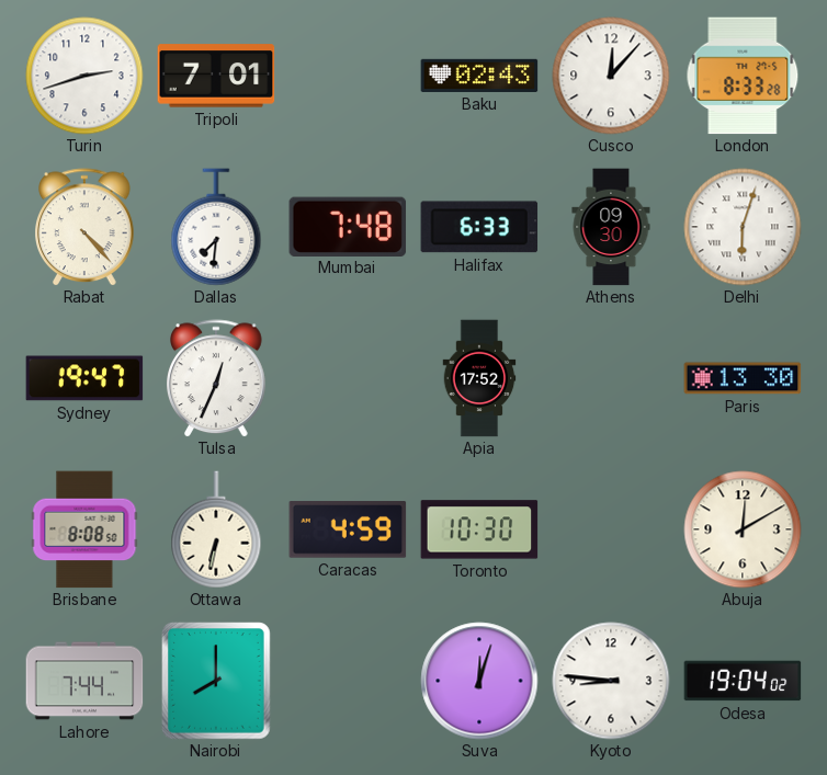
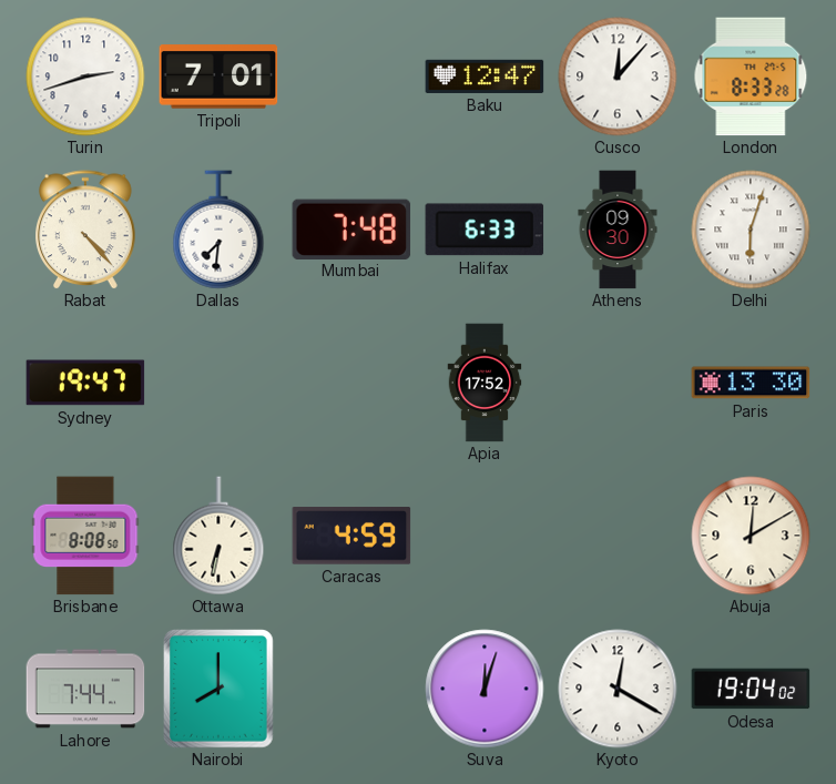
Baku: 02:43 -> 12:47 (485, 77)
Tulsa: 12:34 -> none (217, 378)
Toronto: 10:30 -> none (479, 529)
Kyoto: 8:46 -> 12:20 (618, 689)
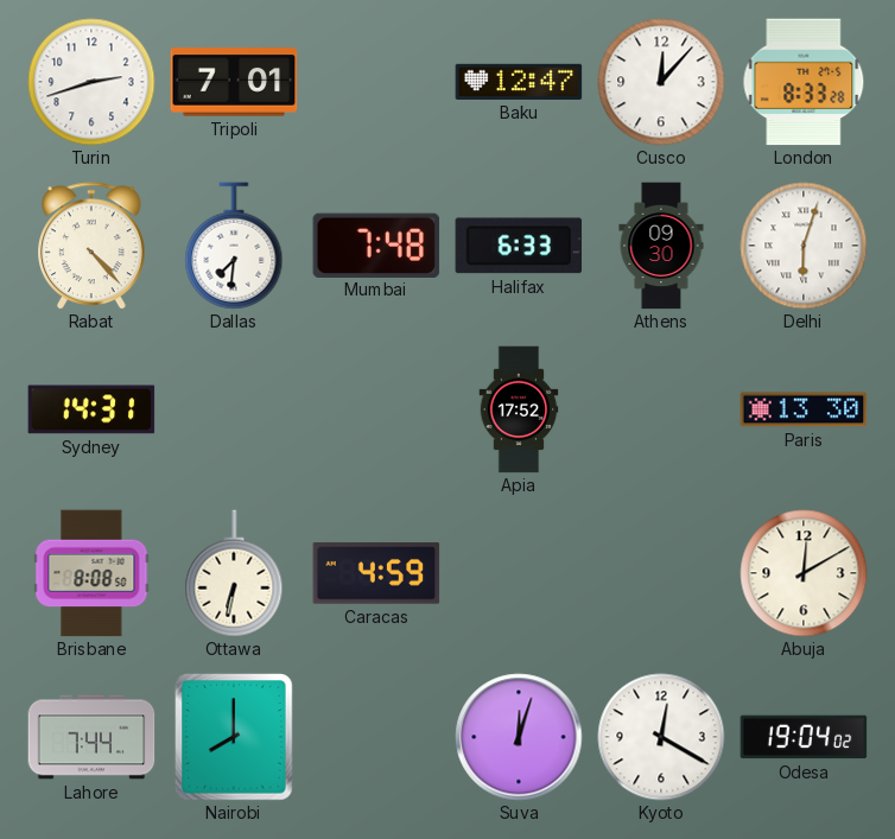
Sydney: 19:47 -> 14:31 (91, 409)
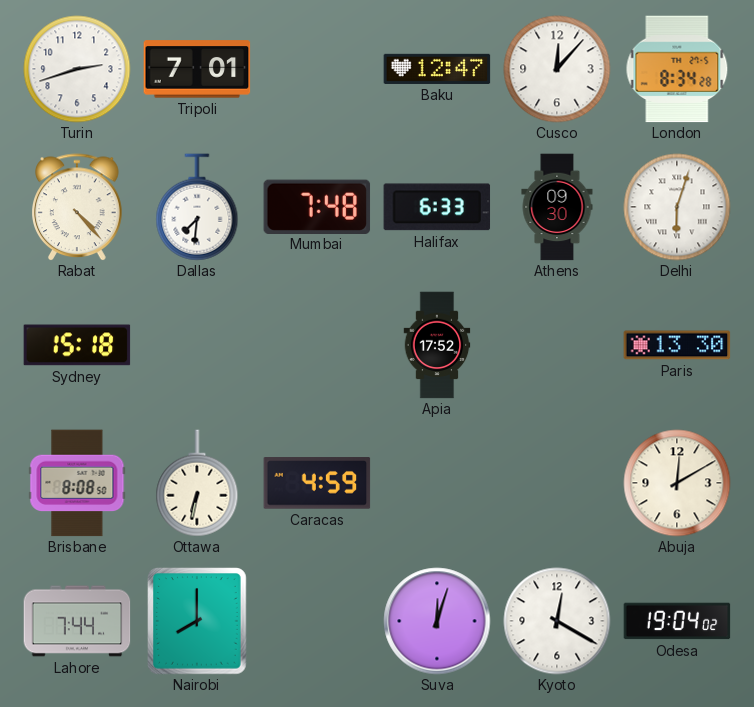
London: 8:33 -> 8:34 (677, 69)
Sydney: 14:31 -> 15:18 (77, 345)
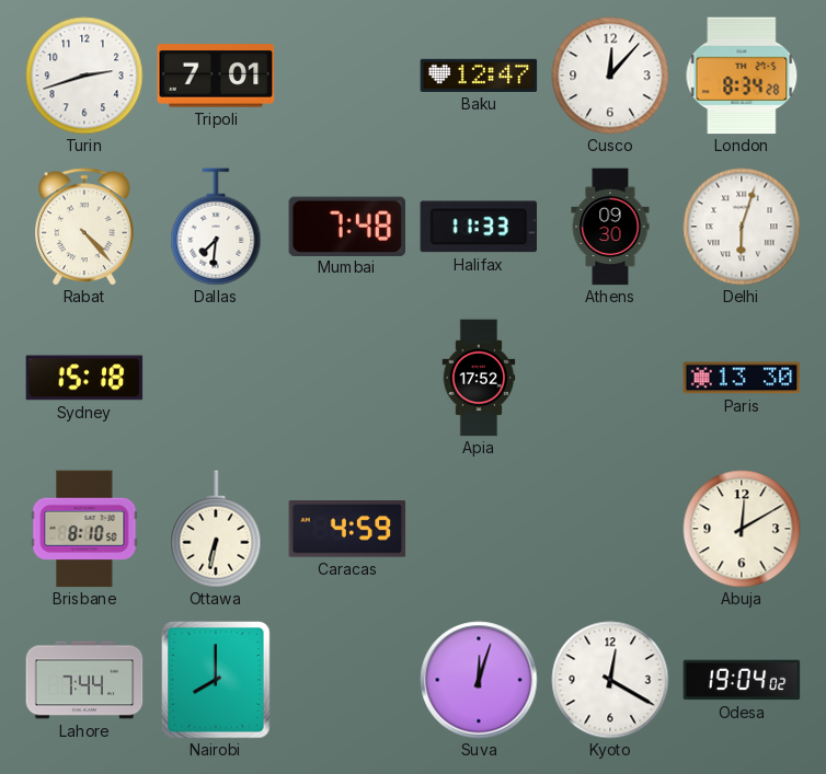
Halifax: 6:33 -> 11:33 (479, 227)
Brisbane: 8:08 -> 8:10 (84, 529)
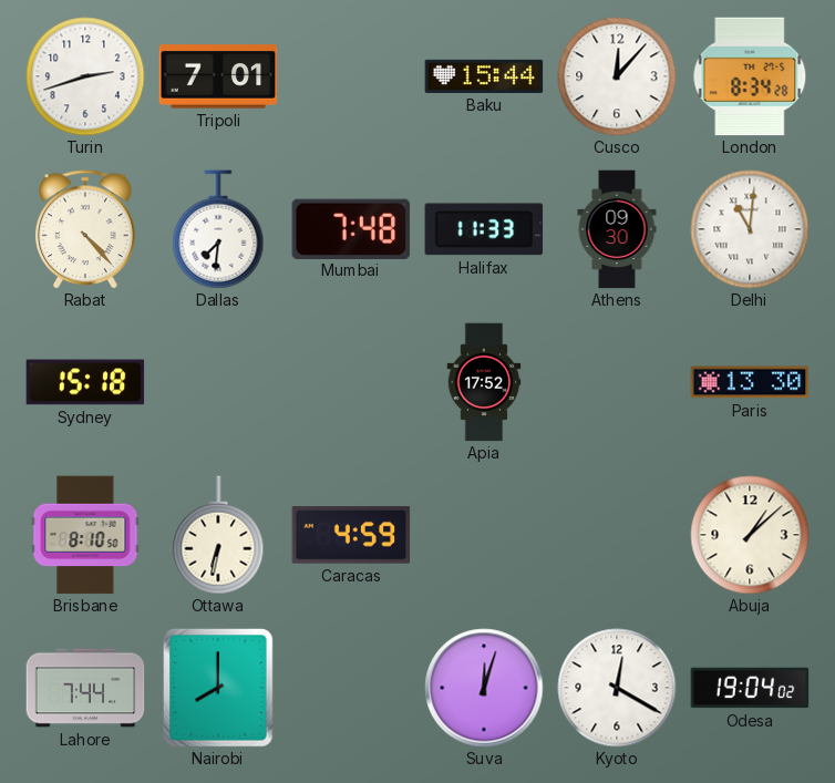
Baku: 12:47 -> 15:44 (484, 76)
Delhi: 6:03 -> 11:01 (750, 229)
Abuja: 12:10 -> 1:08 (750, 535)
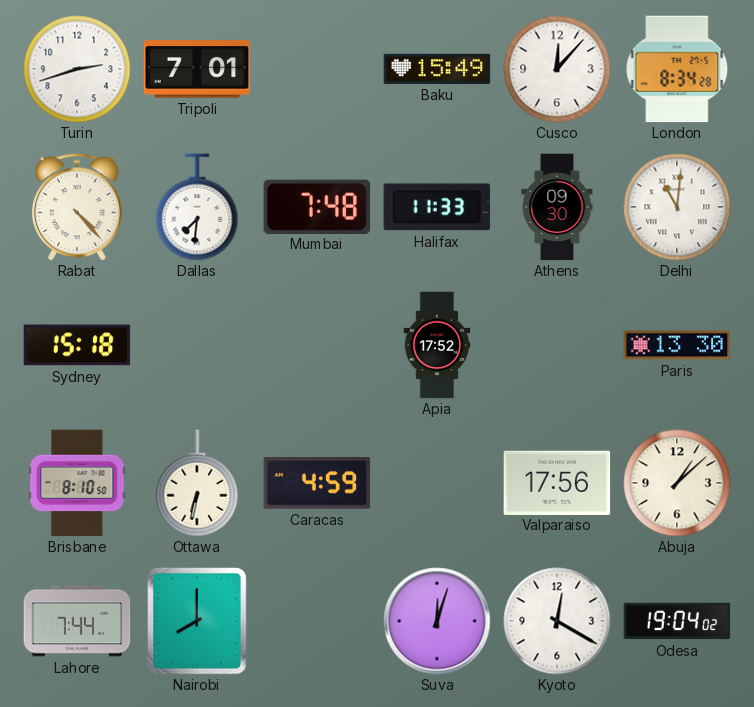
Baku: 15:44 -> 15:49 (437, 69)
Valparaiso: none -> 17:56 (557, 482)
